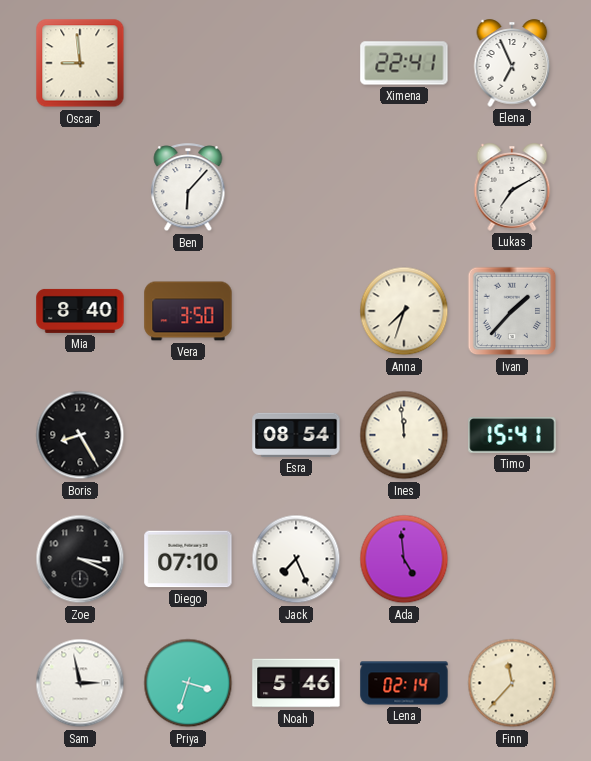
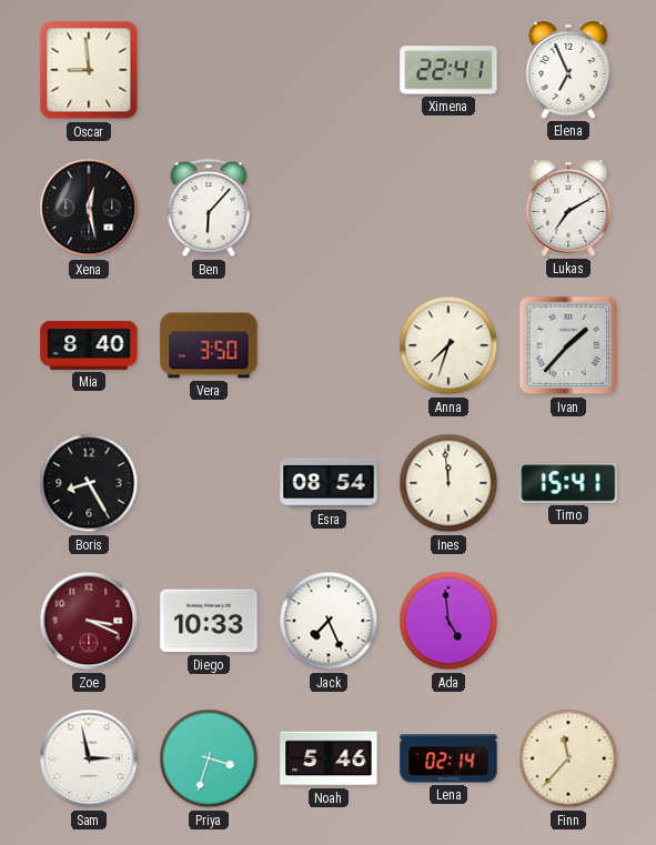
Xena: none -> 12:28 (89, 208)
Zoe dial: black -> burgundy (89, 621)
Diego: 07:10 -> 10:33 (209, 621)
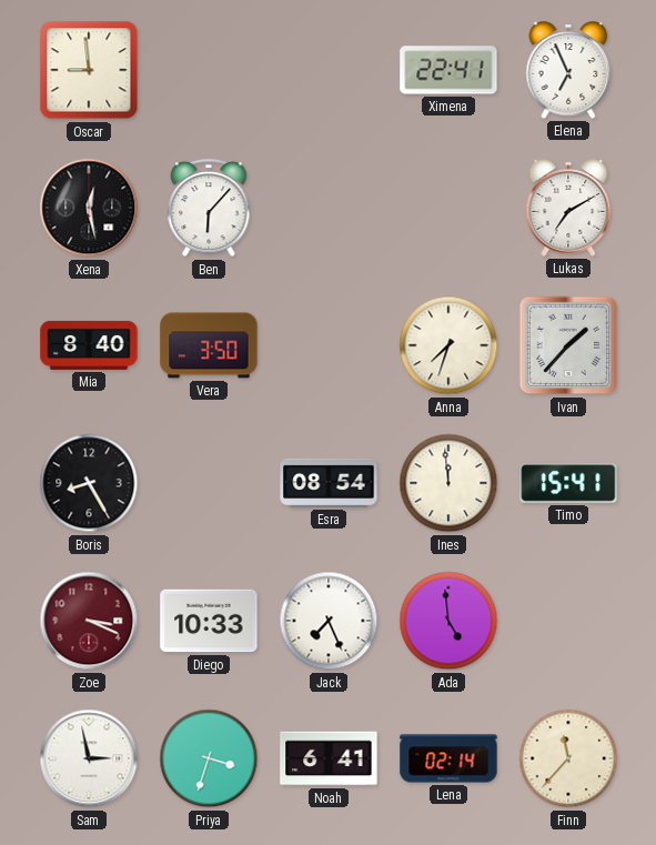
Noah: 5:46 -> 6:41 (329, 758)
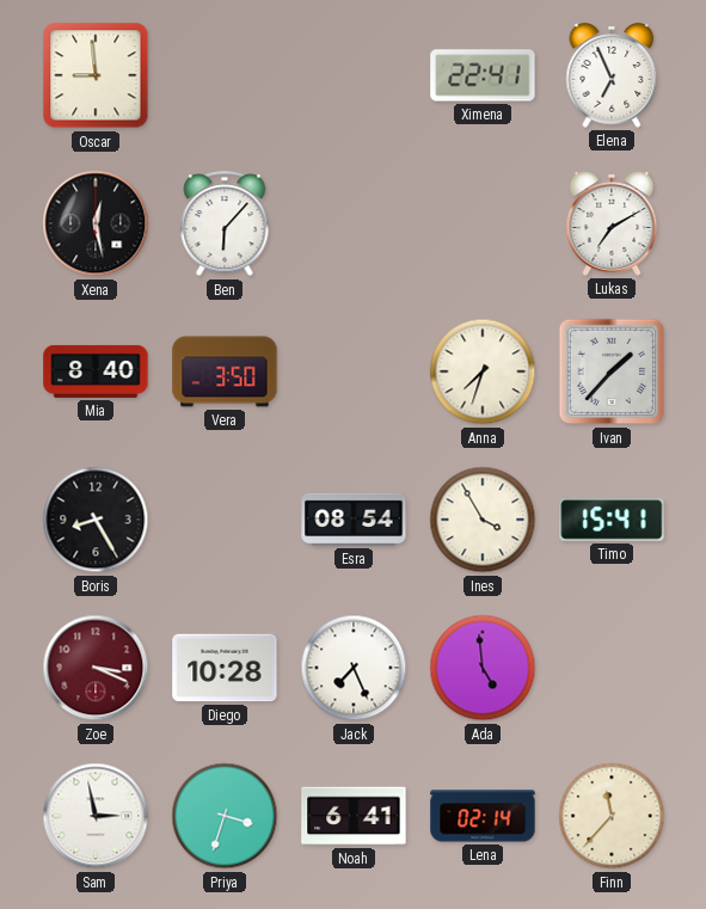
Ines: 11:59 -> 3:55 (483, 520)
Diego: 10:33 -> 10:28 (225, 668)
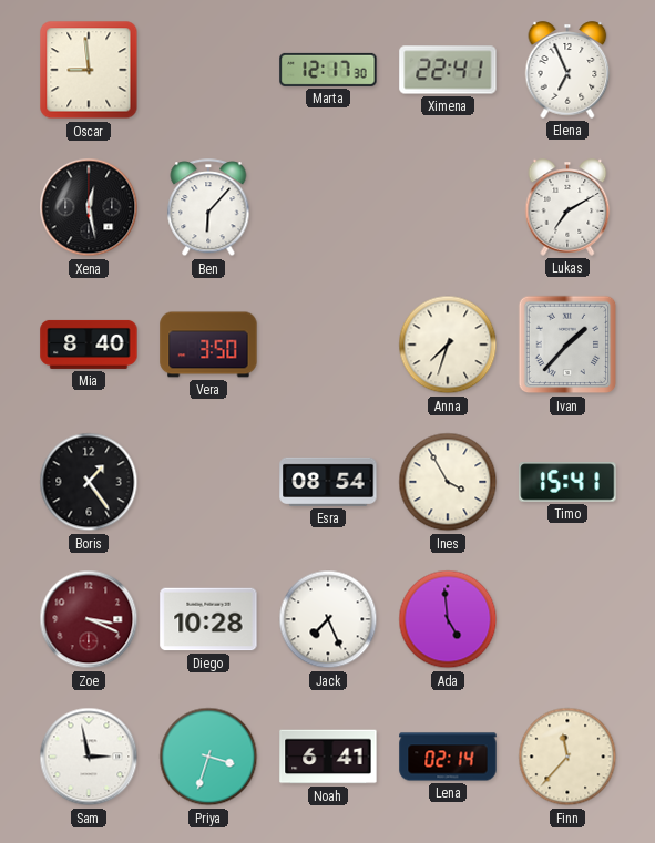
Marta: none -> 12:17 (328, 70)
Boris: 8:25 -> 1:24 (89, 482)
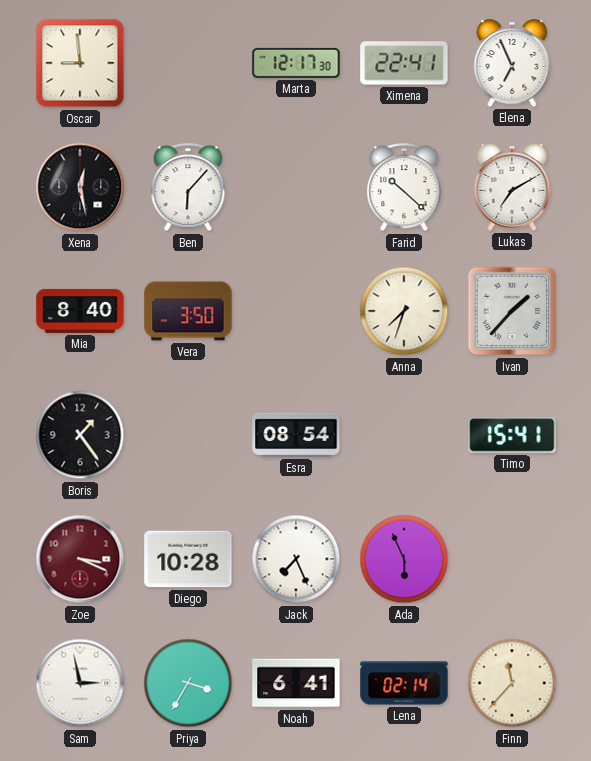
Farid: none -> 10:22 (404, 188)
Ines: 3:55 -> none (448, 482)
Ada: 4:59 -> 5:56 (404, 559)
Priya: 3:33 -> 3:35 (188, 683)
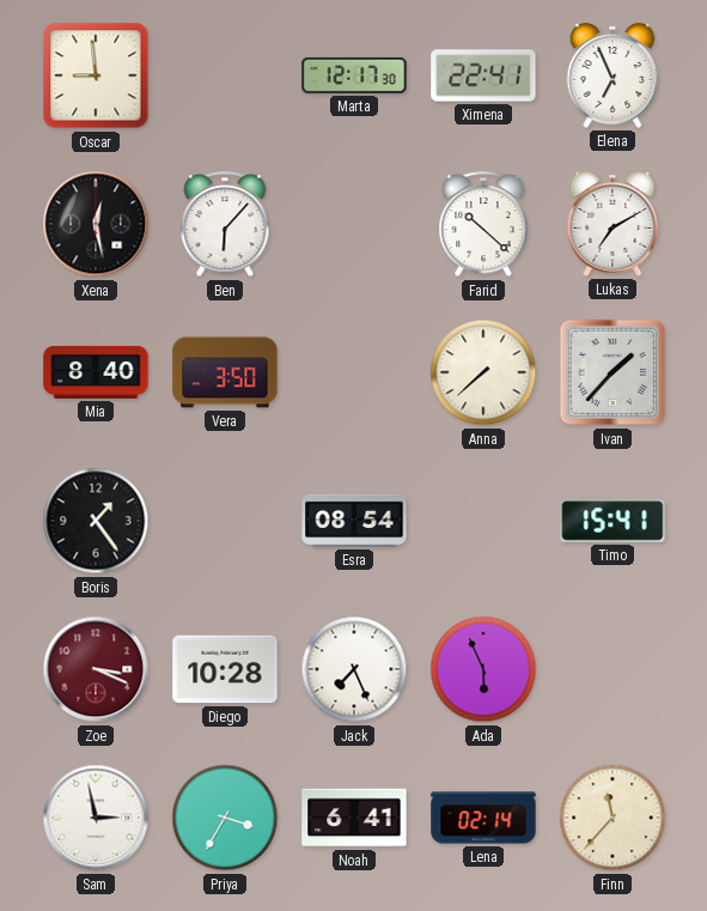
Anna: 7:33 -> 7:38 (483, 372)
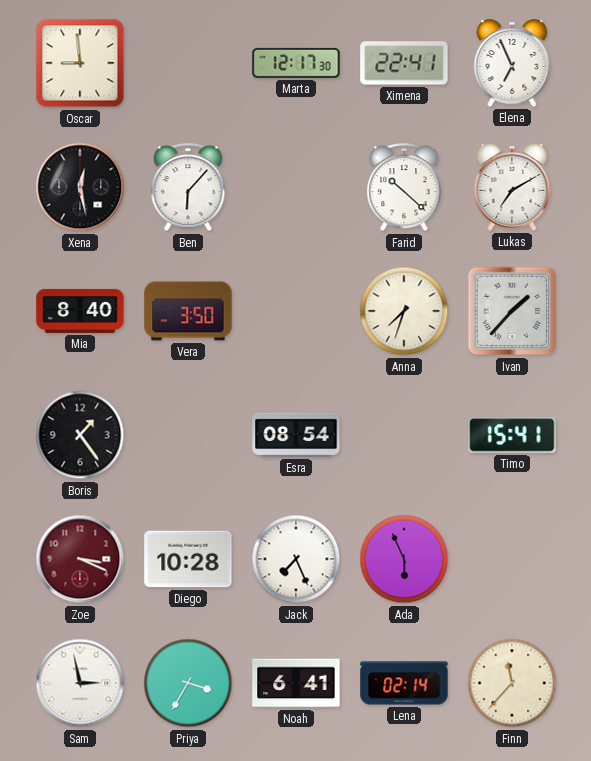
Anna: 7:38 -> 7:33 (404, 311)
